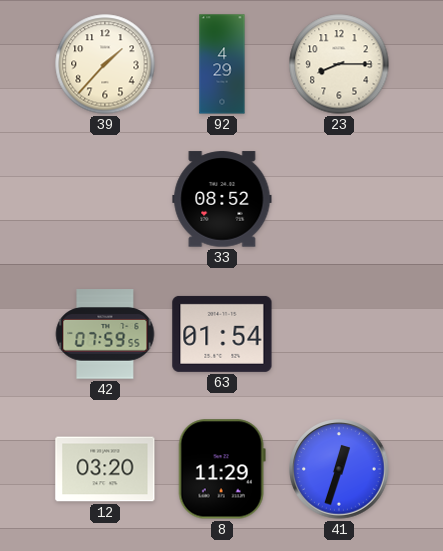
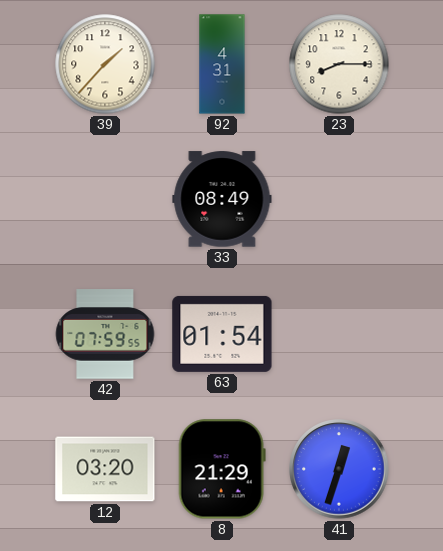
92: 4:29 -> 4:31 (222, 64)
33: 08:52 -> 08:49 (222, 199)
8: 11:29 -> 21:29 (222, 469)
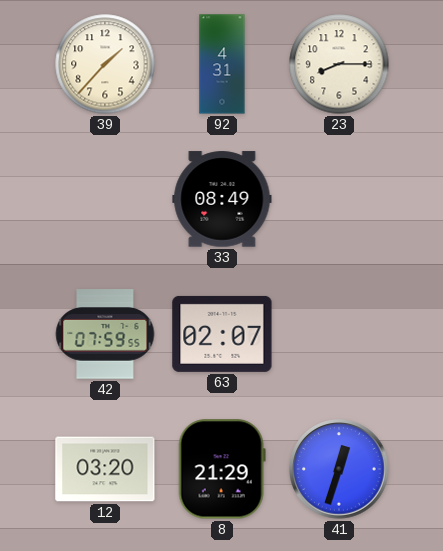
63: 01:54 -> 02:07 (222, 334)
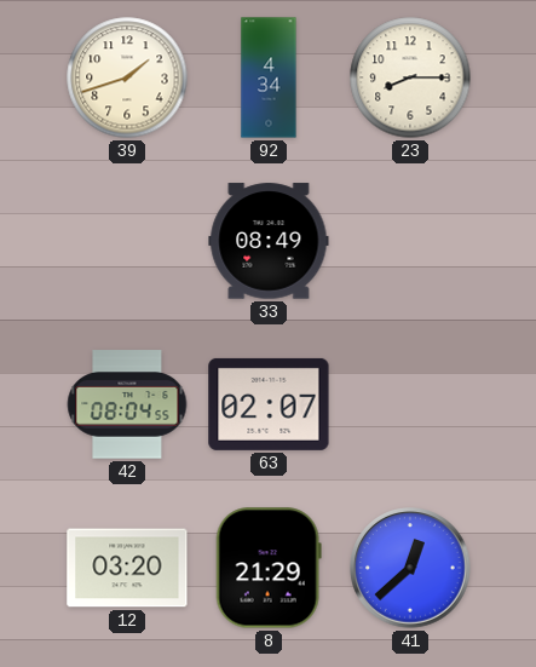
39: 1:37 -> 1:42 (127, 77)
92: 4:31 -> 4:34 (269, 77)
42: 07:59 -> 08:04 (127, 404)
41: 12:33 -> 12:38 (410, 568)
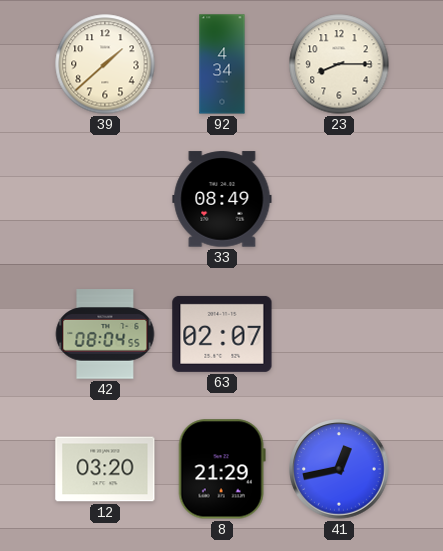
39: 1:42 -> 1:38 (105, 64)
41: 12:38 -> 12:43 (339, 469)
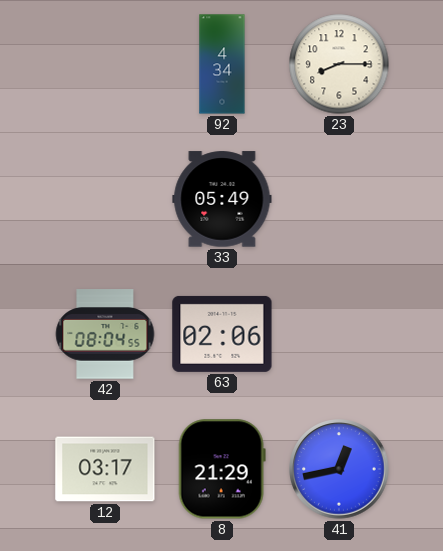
39: 1:38 -> none (105, 64)
33: 08:49 -> 05:49 (222, 199)
63: 02:07 -> 02:06 (222, 334)
12: 03:20 -> 03:17 (105, 469)
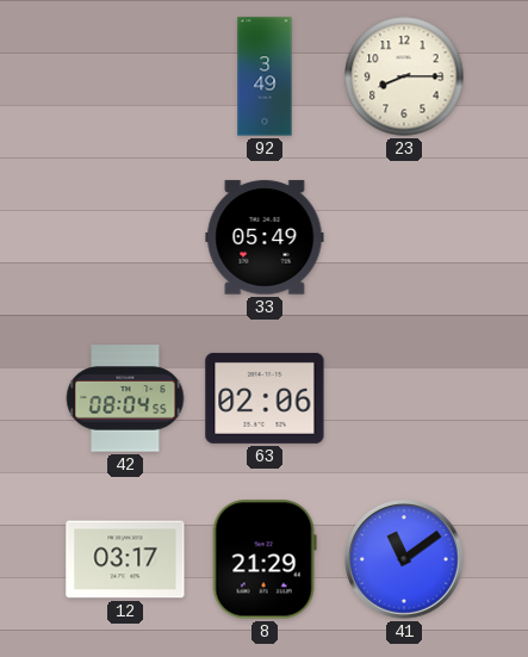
92: 4:34 -> 3:49 (265, 76)
41: 12:43 -> 11:09 (404, 559)
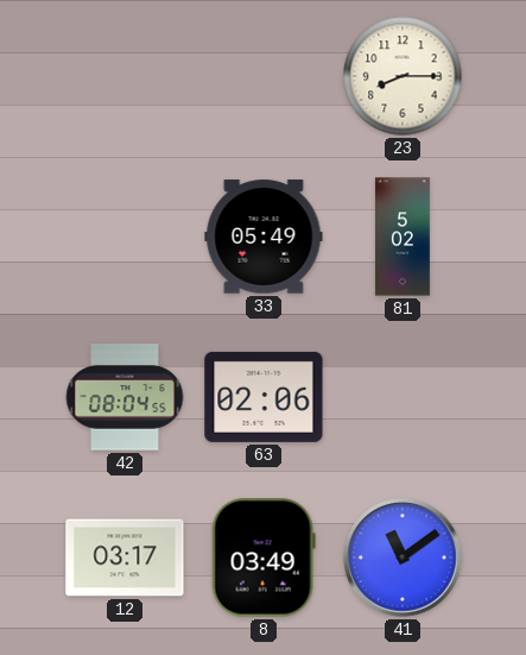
92: 3:49 -> none (265, 76)
81: none -> 5:02 (403, 237)
8: 21:29 -> 03:49 (264, 558)
